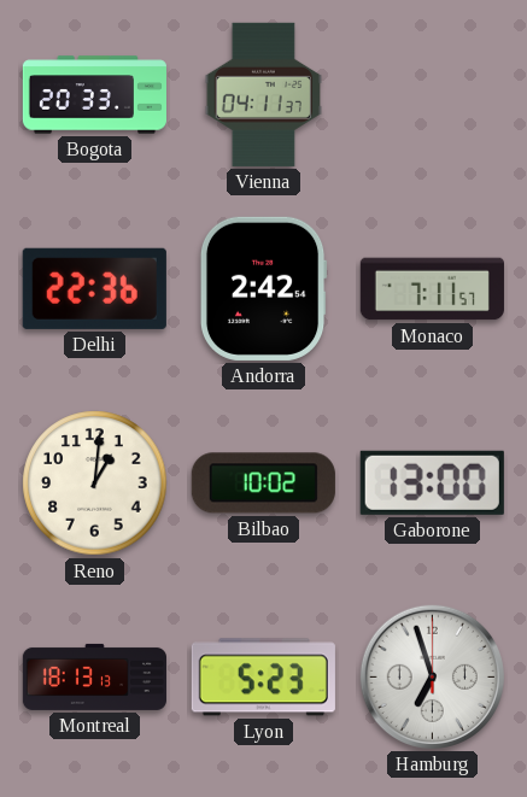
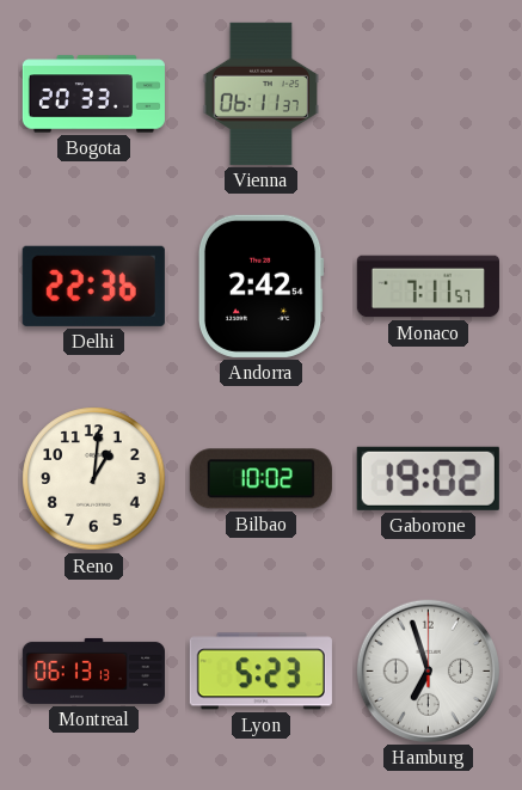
Vienna: 04:11 -> 06:11 (260, 93)
Gaborone: 13:00 -> 19:02 (428, 478)
Montreal: 18:13 -> 06:13 (93, 670)
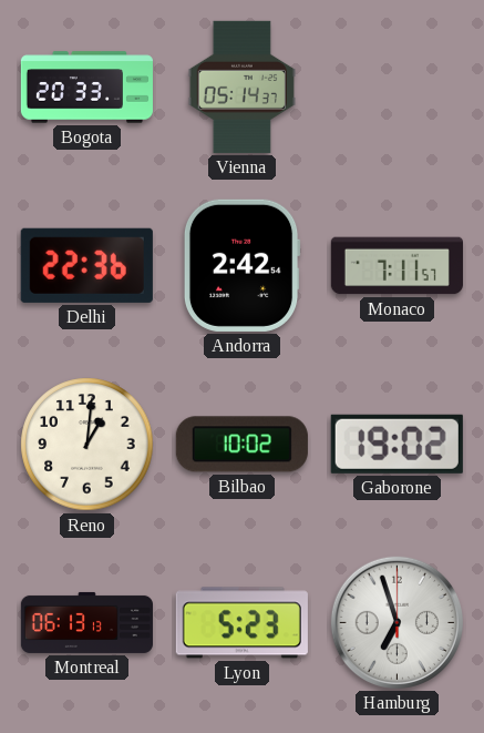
Vienna: 06:11 -> 05:14 (241, 86)
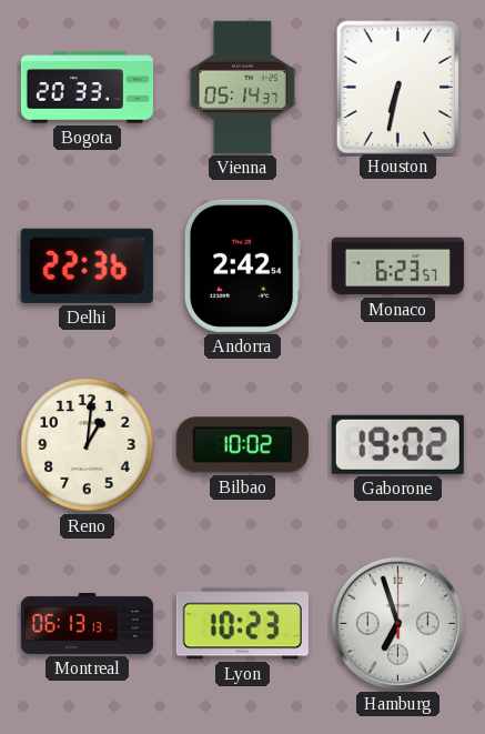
Houston: none -> 6:32 (397, 87)
Monaco: 7:11 -> 6:23 (397, 267)
Lyon: 5:23 -> 10:23 (242, 624)
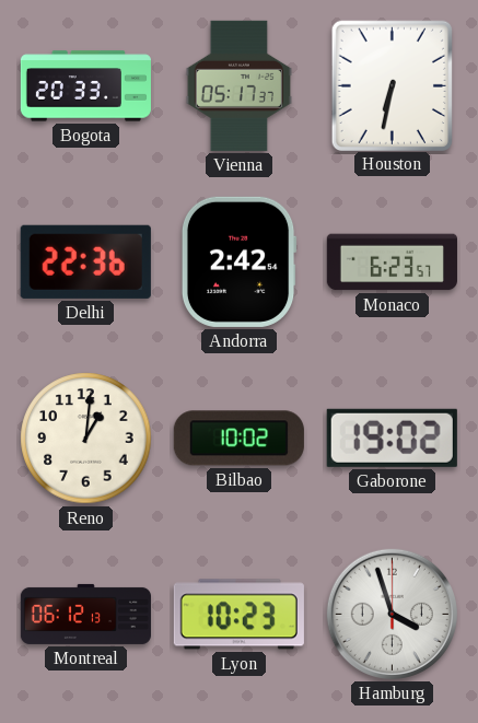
Vienna: 05:14 -> 05:17 (238, 85)
Montreal: 06:13 -> 06:12 (85, 614)
Hamburg: 6:57 -> 3:57 (392, 614)
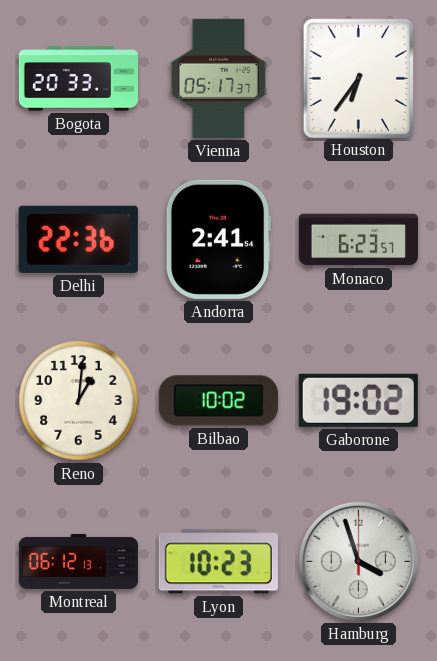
Houston: 6:32 -> 6:36 (358, 78)
Andorra: 2:42 -> 2:41 (218, 239)
